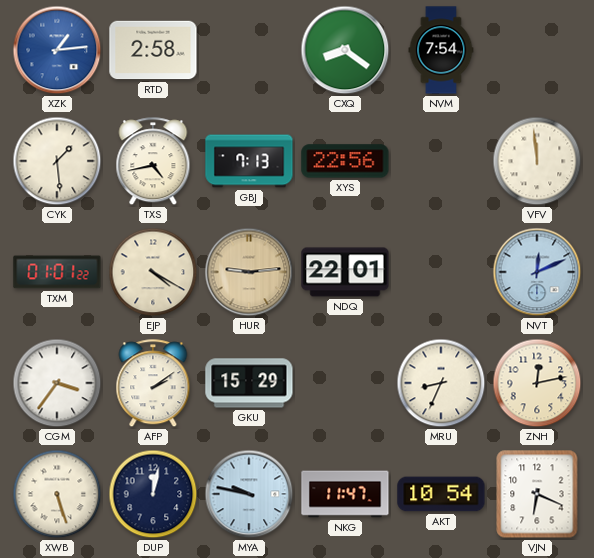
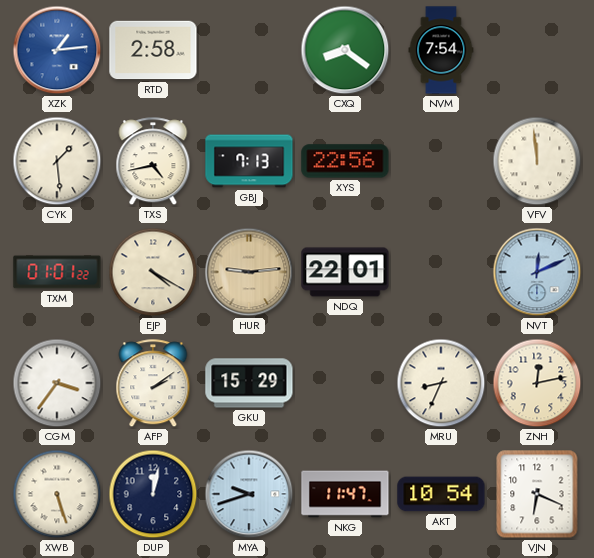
MYA: 9:47 -> 9:42 (249, 494)
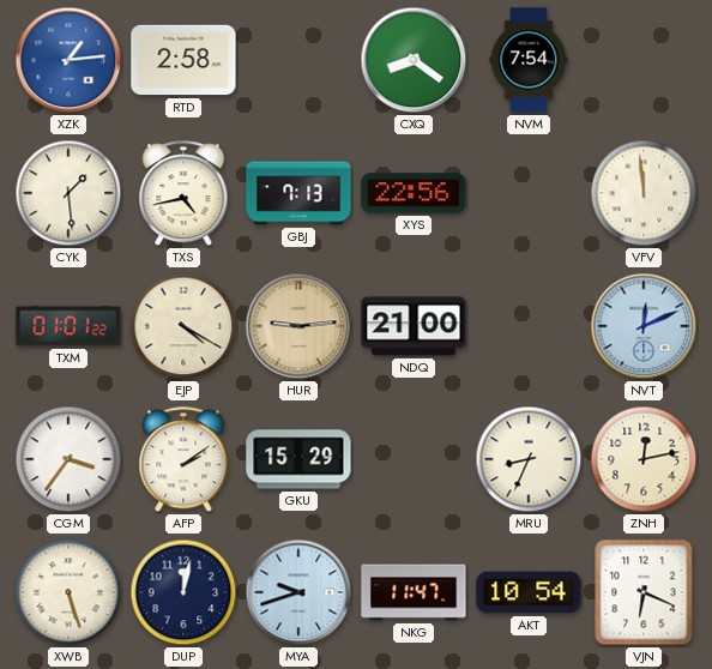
NDQ: 22:01 -> 21:00 (414, 326)
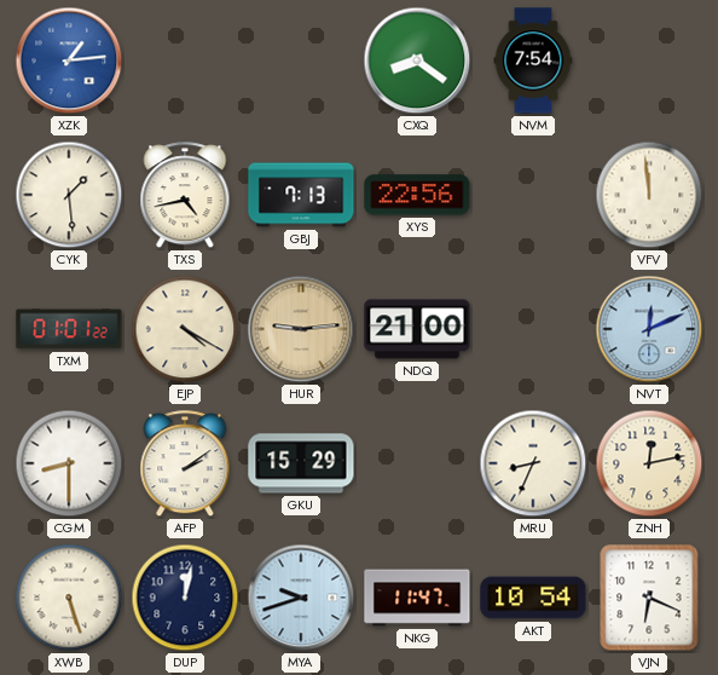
RTD: 2:58 -> none (183, 60)
CGM: 3:36 -> 8:30 (69, 463)
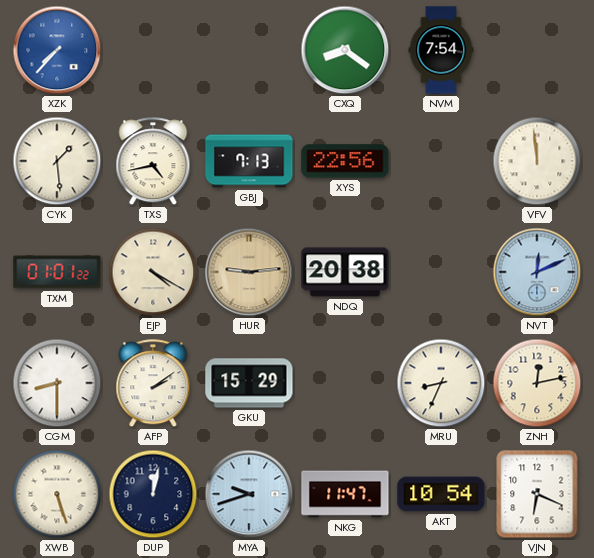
XZK: 1:14 -> 7:37 (57, 50)
NDQ: 21:00 -> 20:38 (345, 272)
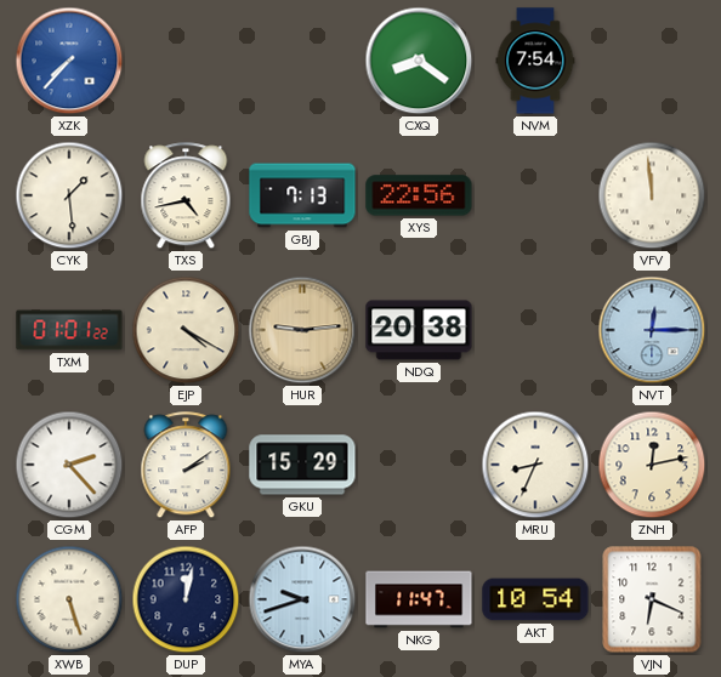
NVT: 12:11 -> 12:15 (652, 330)
CGM: 8:30 -> 2:23 (69, 465)
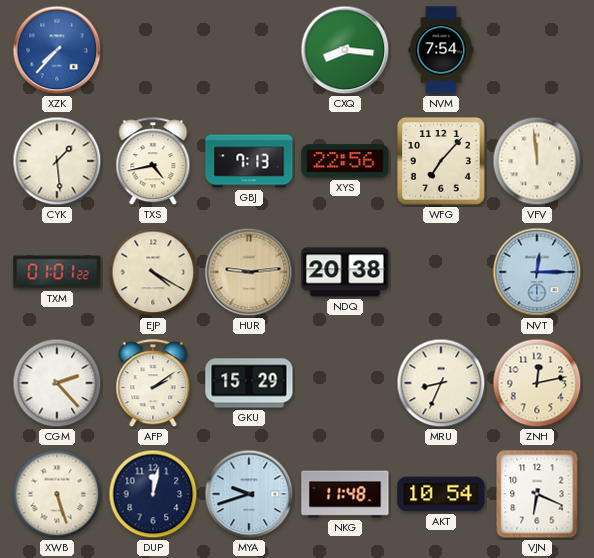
CXQ: 8:21 -> 8:16 (345, 50)
WFG: none -> 7:07 (442, 162)
NKG: 11:47 -> 11:48 (345, 494)
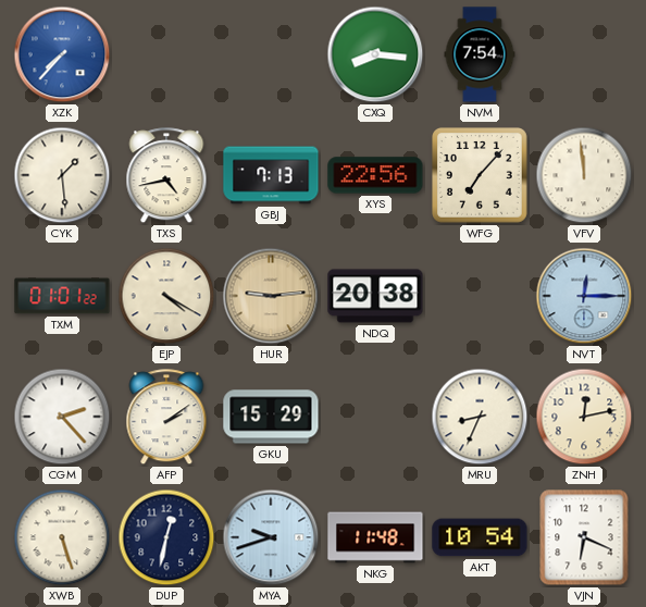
DUP: 12:02 -> 12:32 (166, 537)
